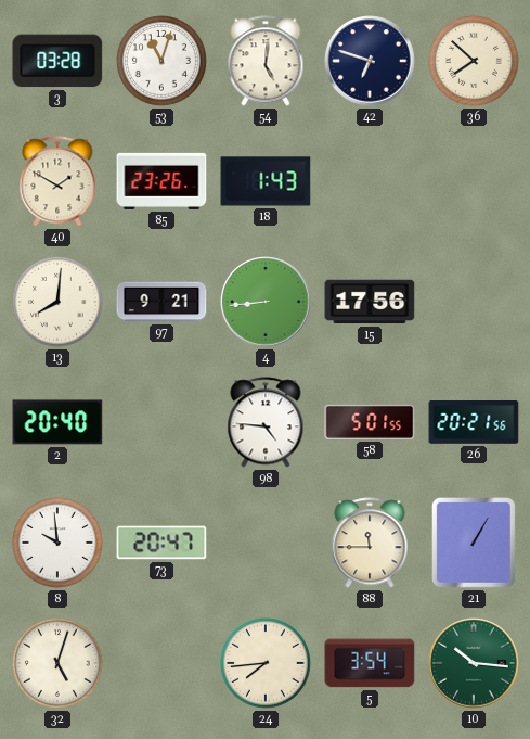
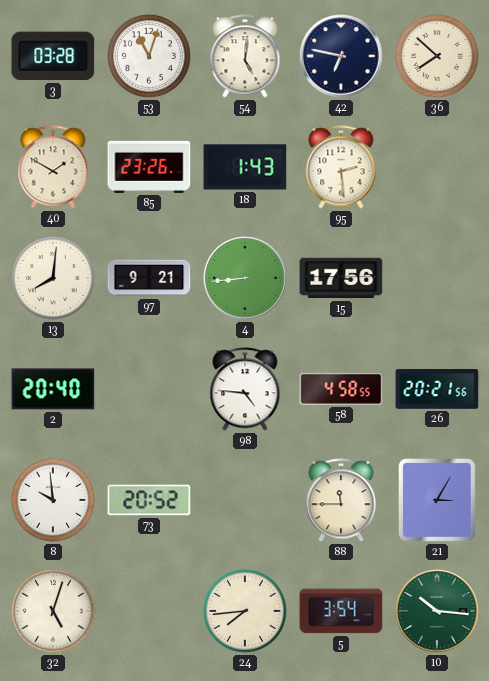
42: 6:48 -> 6:47 (341, 56)
95: none -> 2:29 (341, 167)
58: 5:01 -> 4:58 (341, 389)
73: 20:47 -> 20:52 (149, 500)
21: 1:05 -> 3:05 (438, 501)
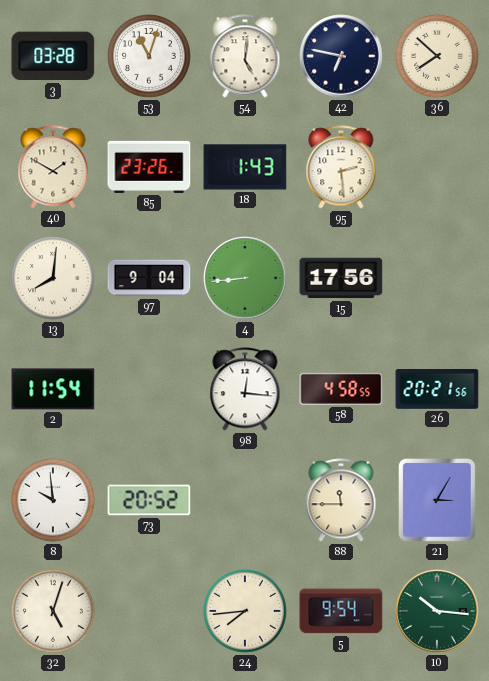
97: 9:21 -> 9:04 (149, 278)
2: 20:40 -> 11:54 (53, 389)
98: 4:46 -> 12:16 (245, 389)
5: 3:54 -> 9:54 (341, 611)
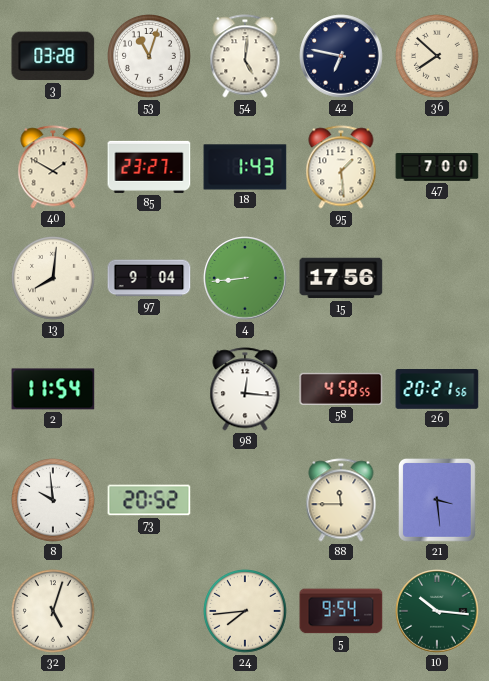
85: 23:26 -> 23:27 (149, 167)
95: 2:29 -> 1:29 (341, 167)
47: none -> 7:00 (437, 168)
21: 3:05 -> 3:29 (438, 501)
